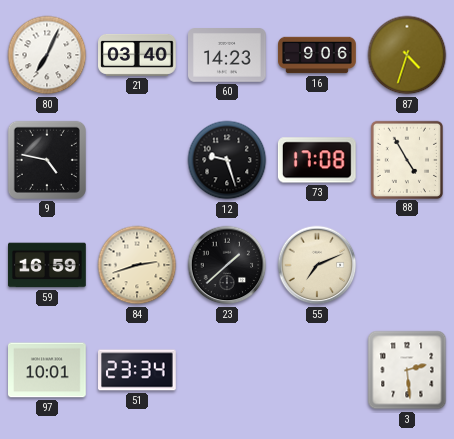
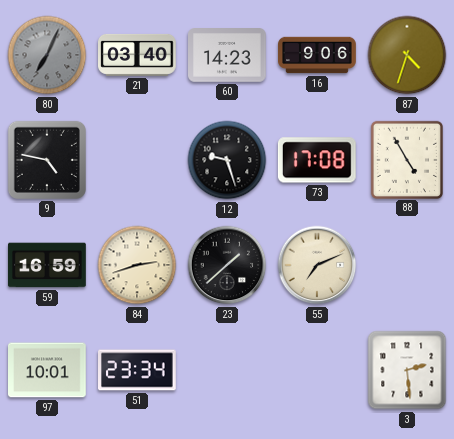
80 dial: white -> grey (47, 55)
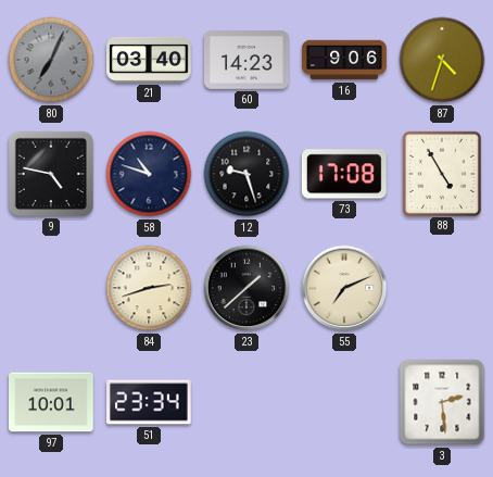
58: none -> 10:48 (149, 174)
59: 16:59 -> none (48, 265)
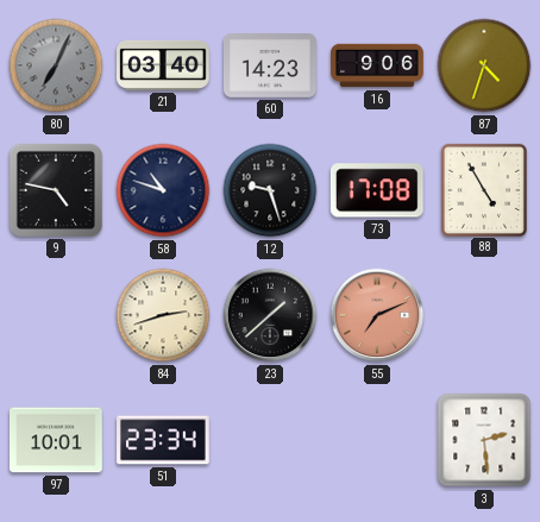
55 dial: cream -> salmon (377, 315)
